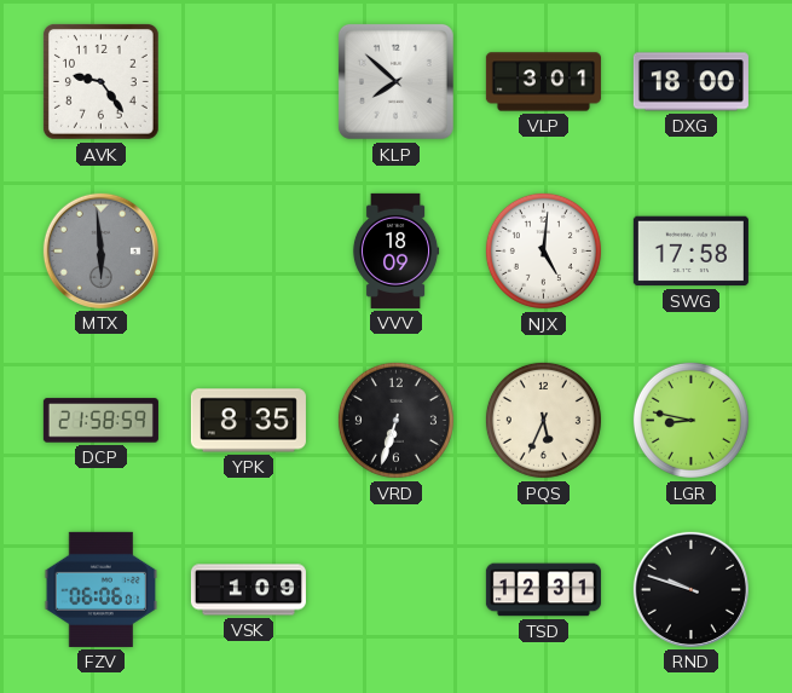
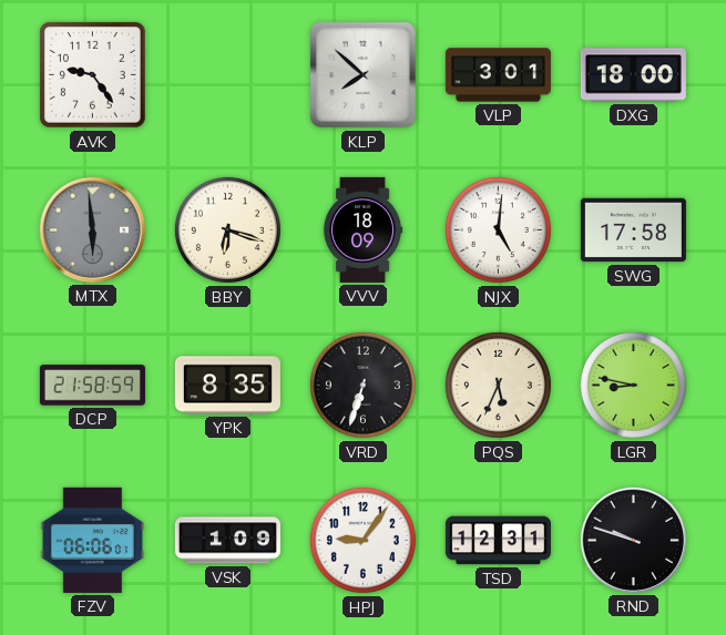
BBY: none -> 6:18 (227, 229)
HPJ: none -> 9:06 (362, 540)
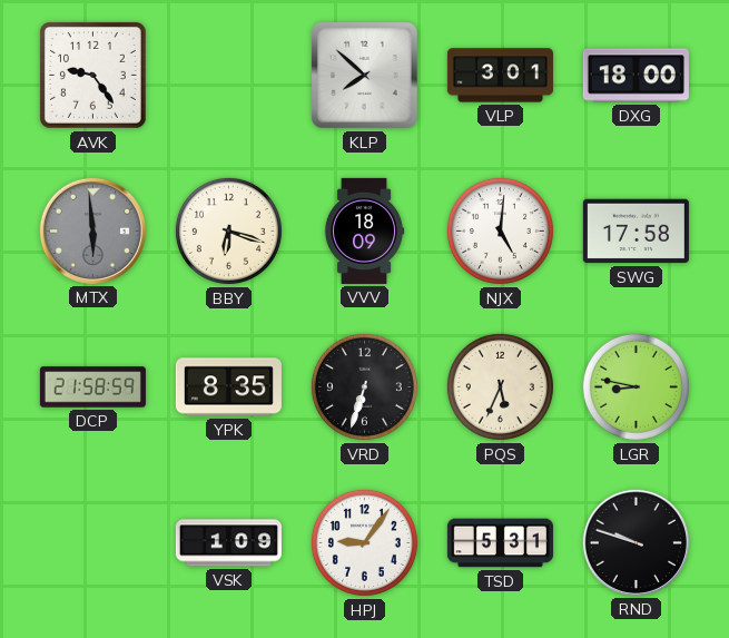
FZV: 06:06 -> none (93, 540)
TSD: 12:31 -> 5:31 (500, 543)
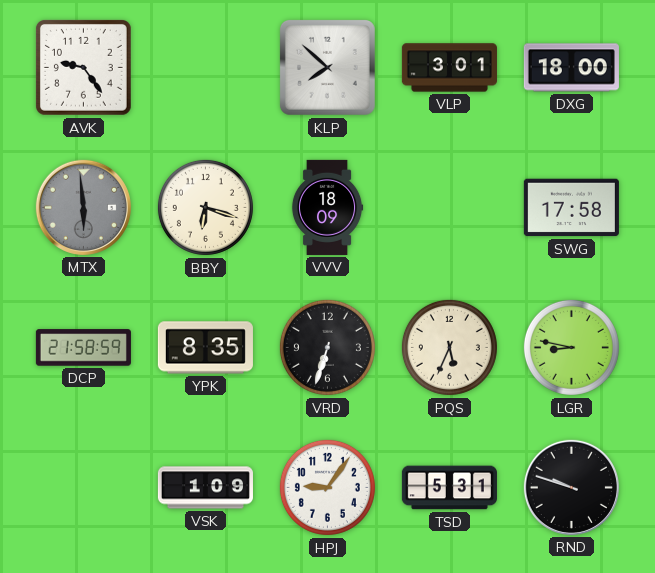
NJX: 5:01 -> none (500, 230)
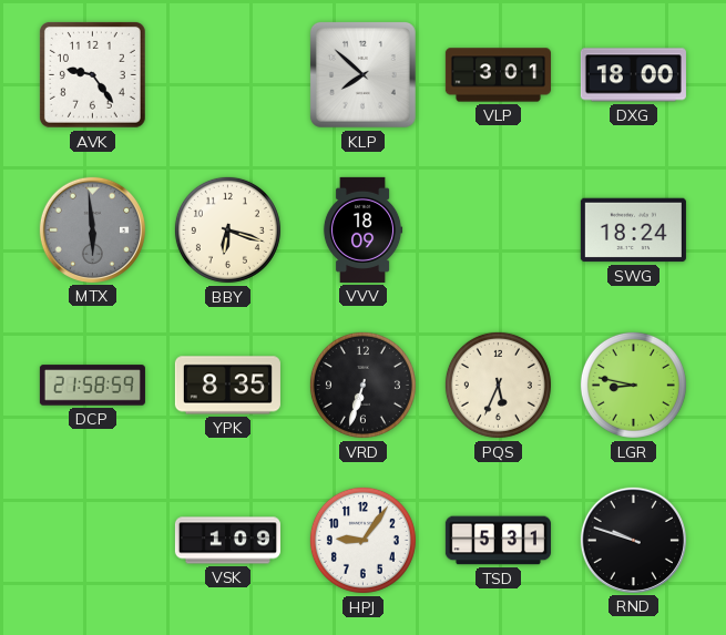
SWG: 17:58 -> 18:24 (633, 231)
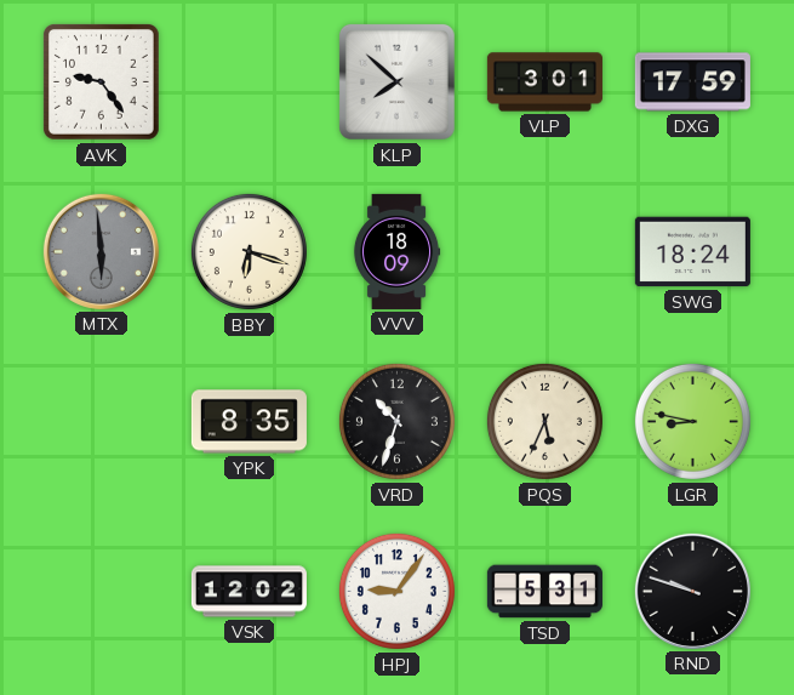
DXG: 18:00 -> 17:59 (692, 82)
DCP: 21:58 -> none (92, 386)
VRD: 6:33 -> 10:33 (396, 421)
VSK: 1:09 -> 12:02 (249, 592)
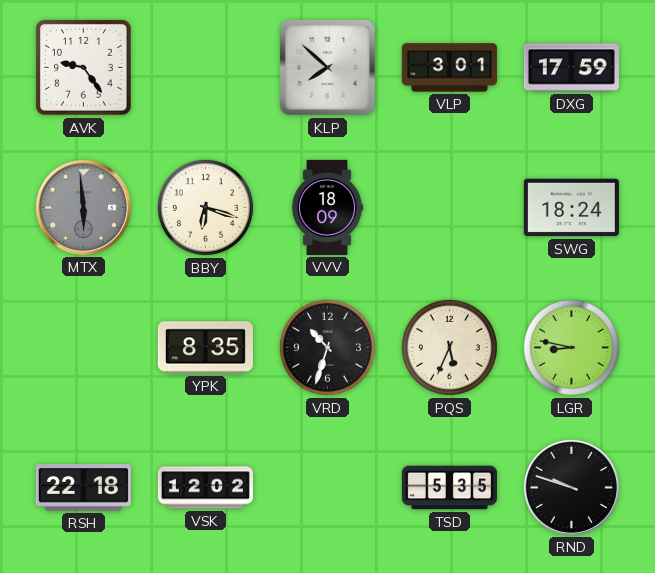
RSH: none -> 22:18 (83, 488)
HPJ: 9:06 -> none (396, 591)
TSD: 5:31 -> 5:35 (449, 488)
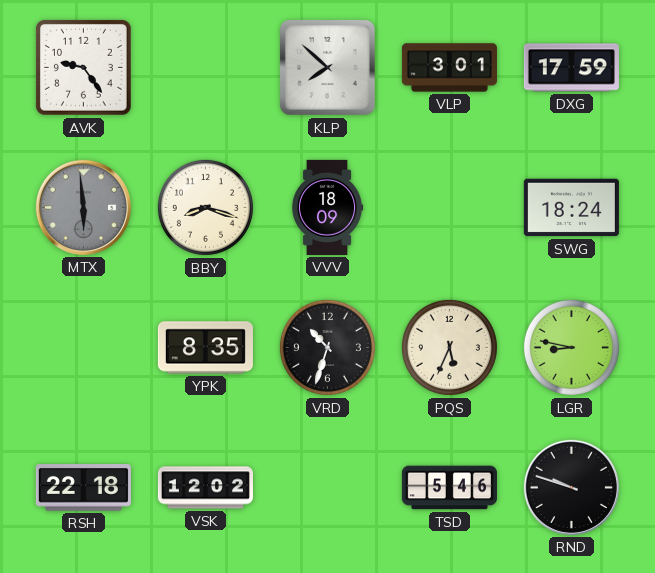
BBY: 6:18 -> 8:18 (205, 207)
TSD: 5:35 -> 5:46 (449, 488)
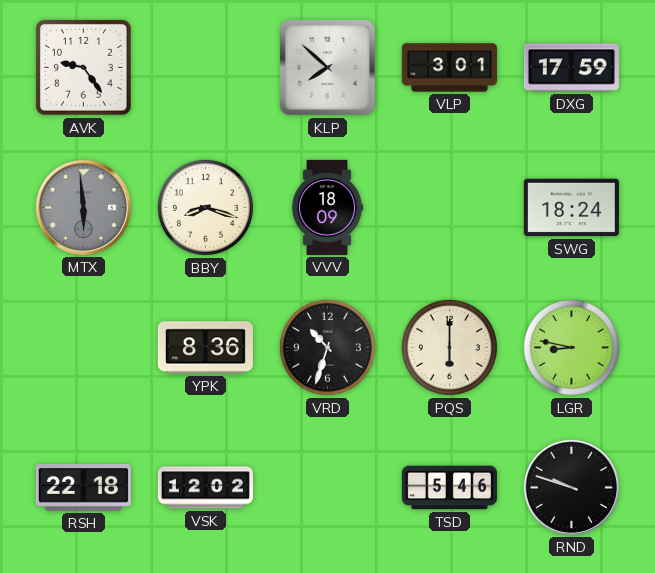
YPK: 8:35 -> 8:36 (205, 348)
PQS: 5:34 -> 6:00 (449, 347)
